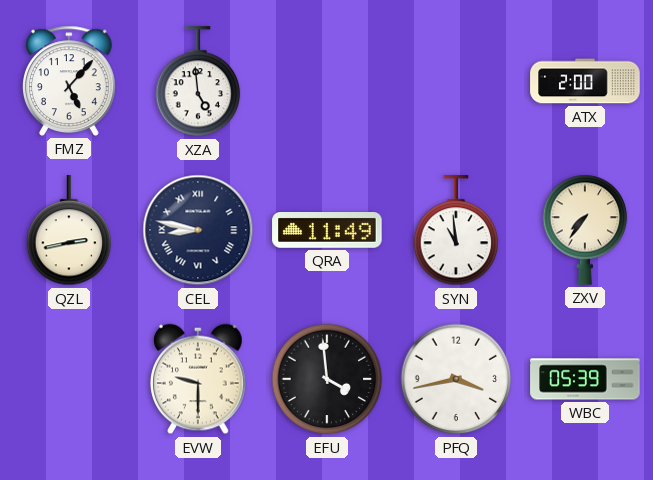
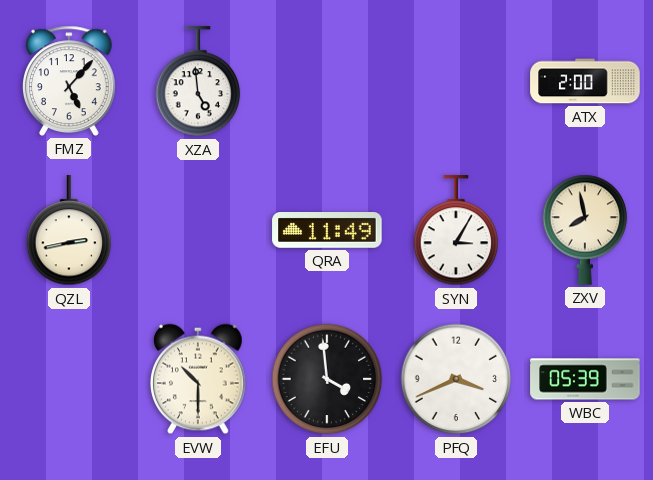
CEL: 8:47 -> none (198, 230)
SYN: 10:59 -> 3:05 (456, 231)
ZXV: 7:36 -> 7:58 (585, 230)
EVW: 9:30 -> 10:30 (199, 379)
PFQ: 3:43 -> 3:41 (456, 379)
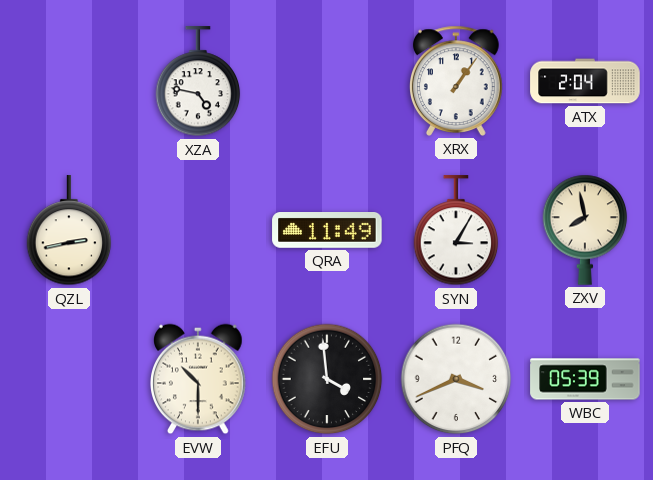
FMZ: 5:07 -> none (70, 81)
XZA: 4:59 -> 4:47 (198, 82)
XRX: none -> 1:06 (457, 81)
ATX: 2:00 -> 2:04 (585, 81)
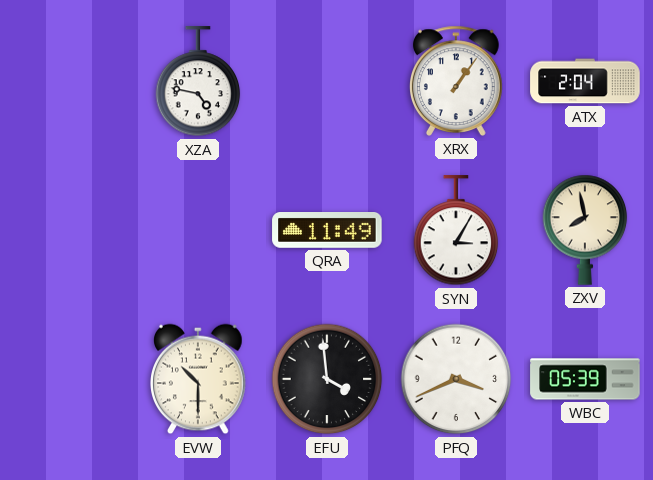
QZL: 2:43 -> none (69, 231)
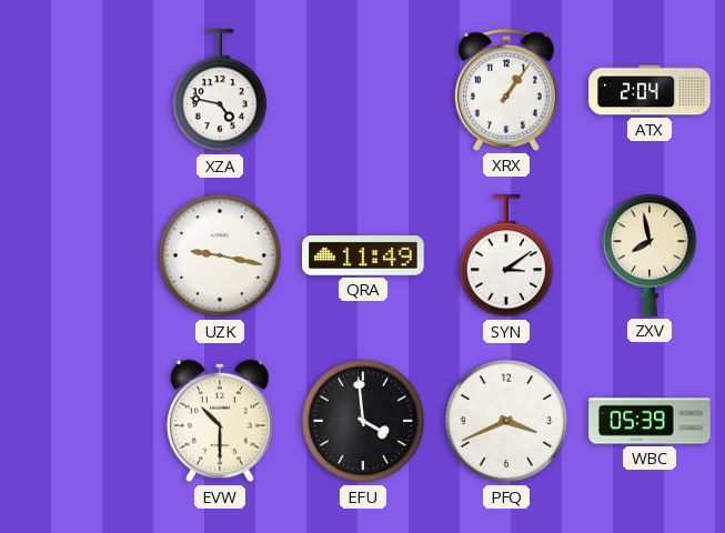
UZK: none -> 9:17 (220, 255)
SYN: 3:05 -> 3:09 (506, 257)
